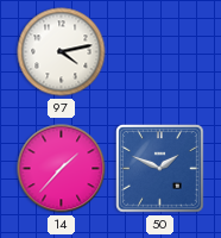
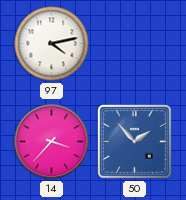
14: 1:37 -> 3:37 (52, 142)
50: 1:49 -> 1:53 (135, 142)
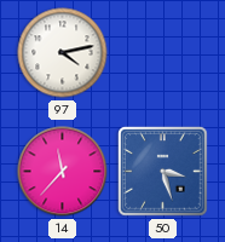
14: 3:37 -> 11:37 (63, 172)
50: 1:53 -> 3:27 (163, 172)
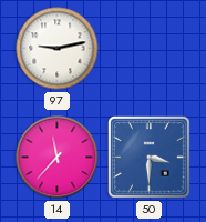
97: 4:13 -> 9:13 (58, 49)
50: 3:27 -> 3:30 (150, 158)
